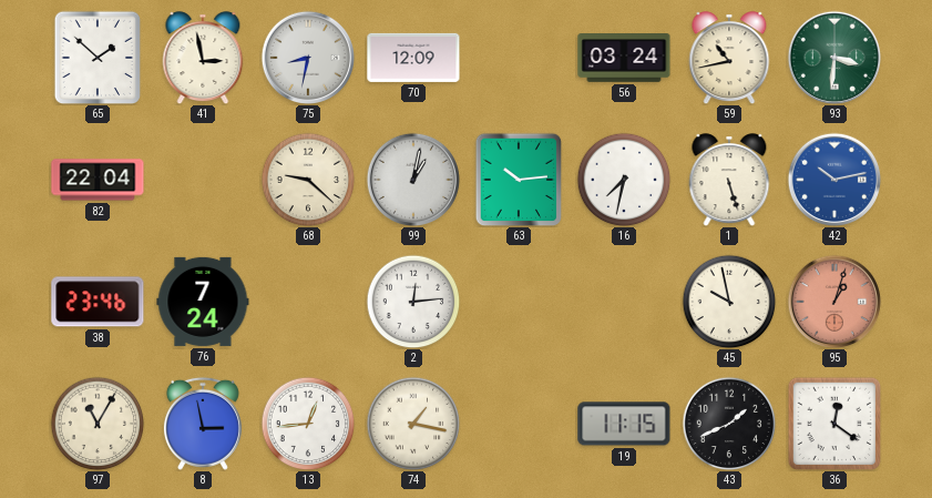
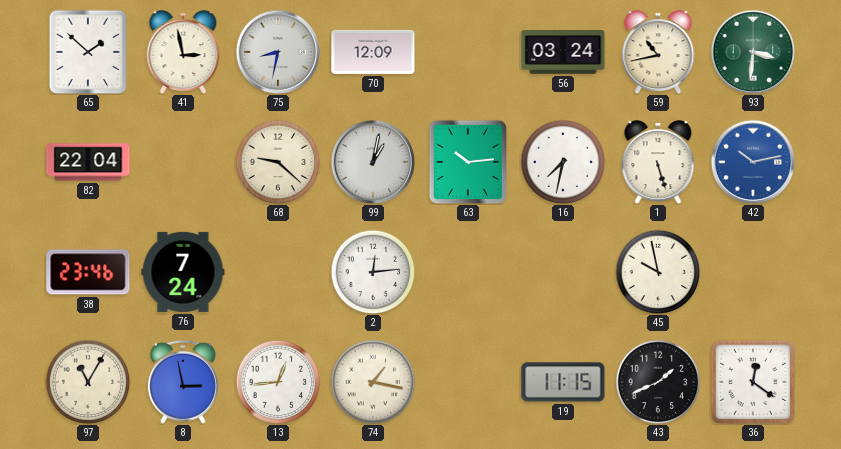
95: 1:03 -> none (833, 301)
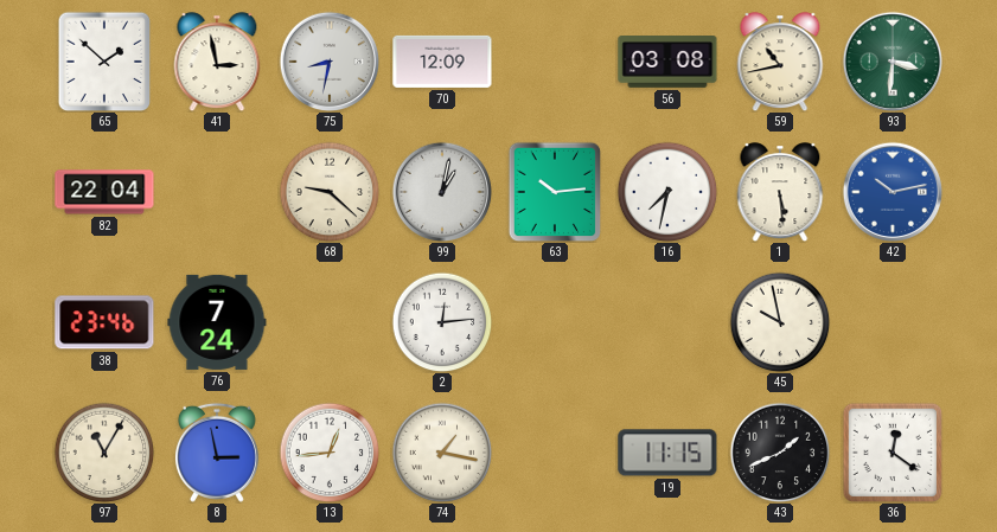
56: 03:24 -> 03:08 (667, 63)
1: 5:27 -> 5:29 (780, 192)
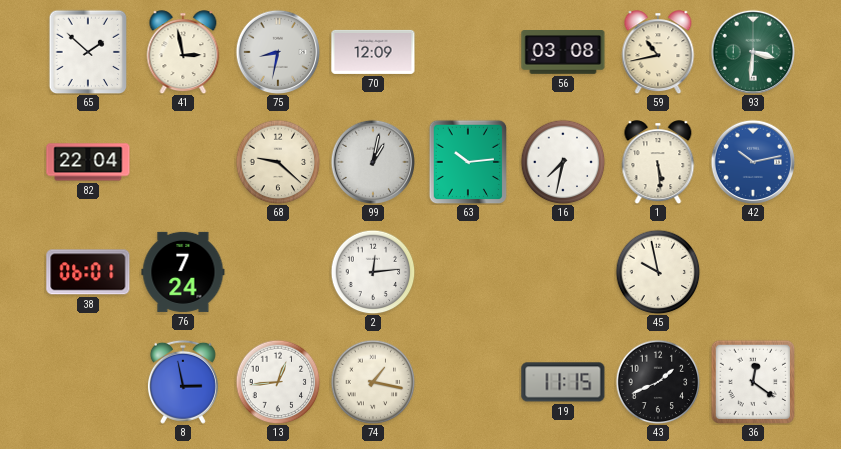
38: 23:46 -> 06:01 (88, 272)
97: 11:05 -> none (104, 453)
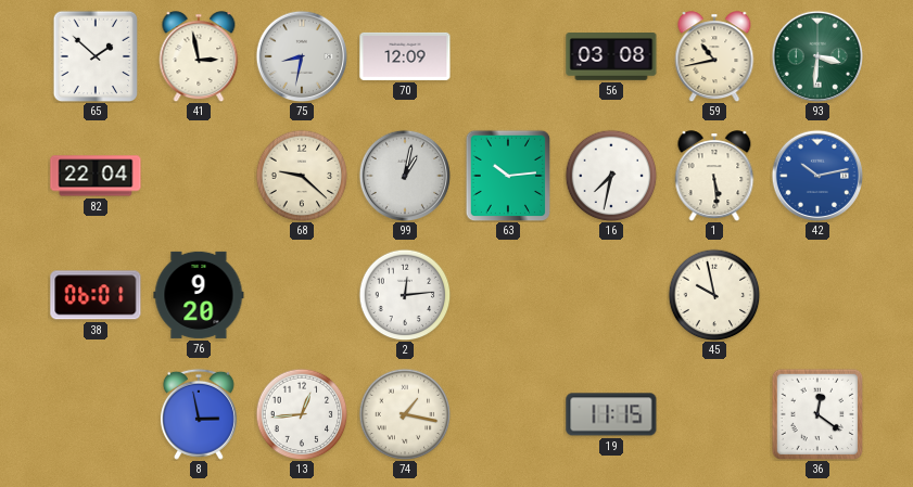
76: 7:24 -> 9:20 (199, 295)
43: 1:41 -> none (658, 382)
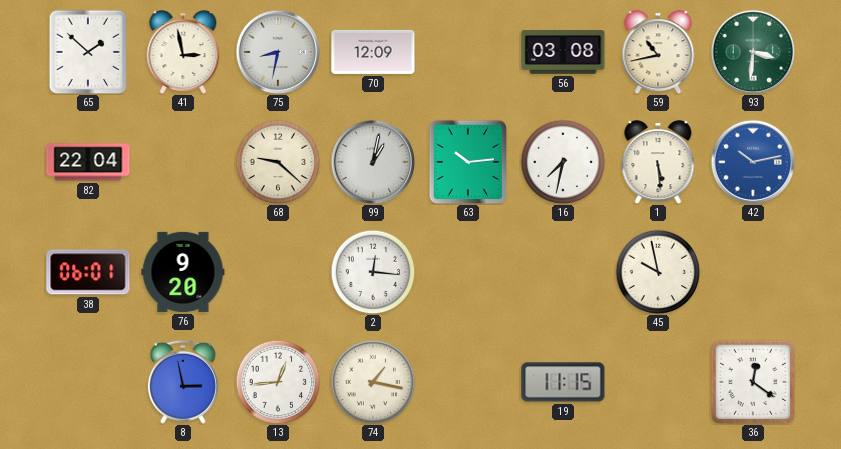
2: 12:14 -> 12:16 (373, 272)
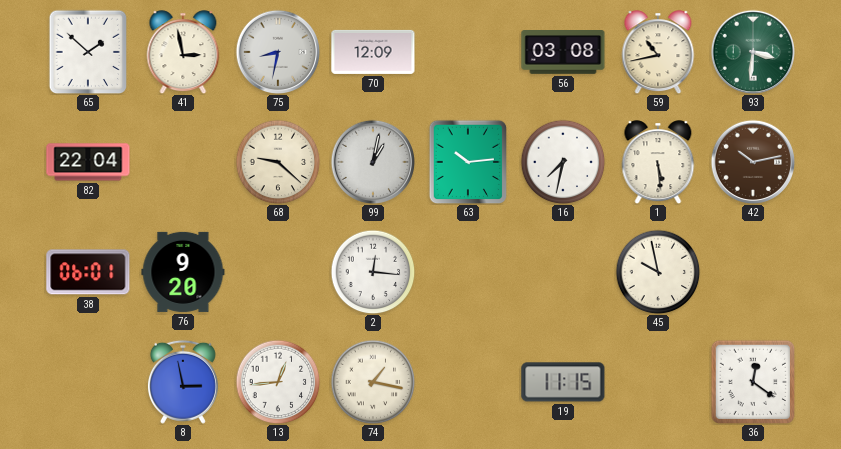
42 dial: blue -> brown (752, 161)
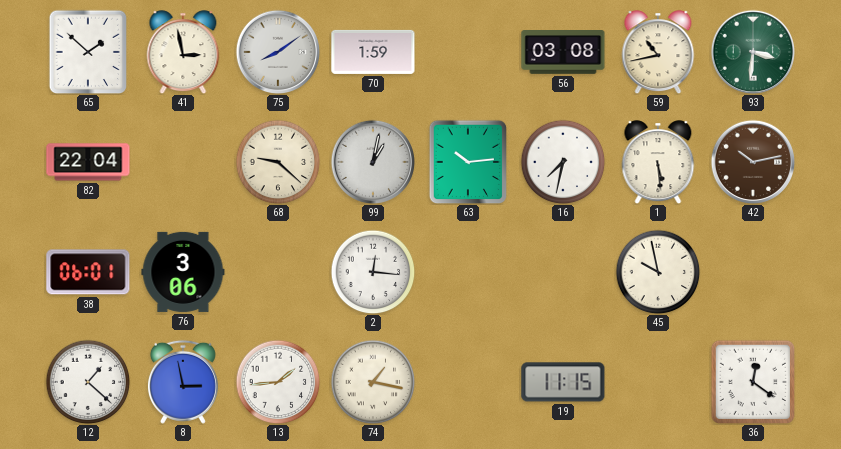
75: 8:32 -> 8:09 (277, 51)
70: 12:09 -> 1:59 (373, 52)
76: 9:20 -> 3:06 (183, 272)
12: none -> 1:22 (88, 382)
13: 12:44 -> 1:44 (278, 382)
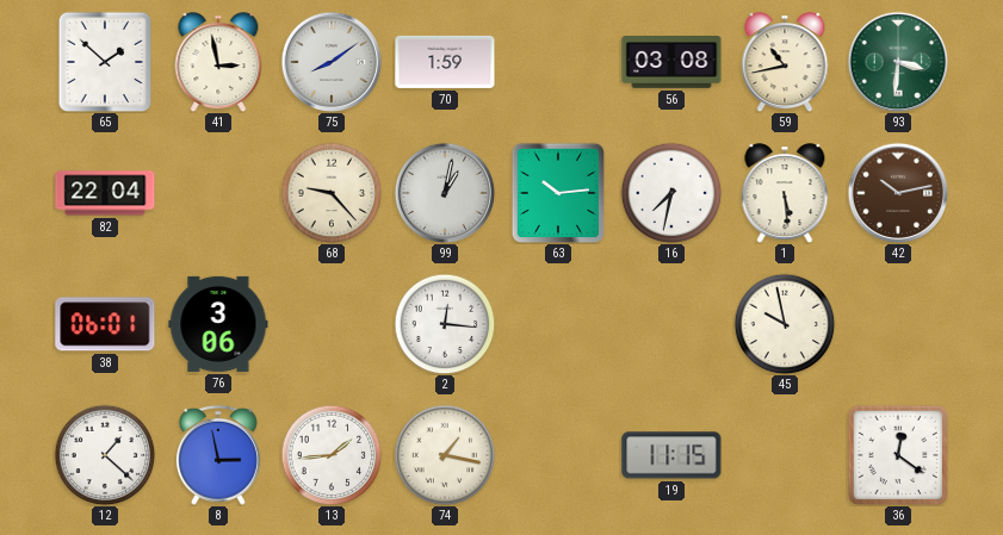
68: 9:22 -> 9:23 (332, 193)
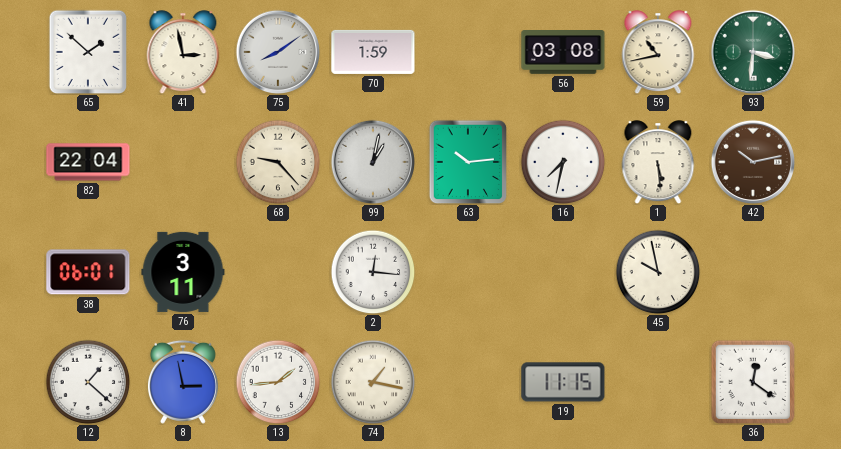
76: 3:06 -> 3:11 (183, 272)
